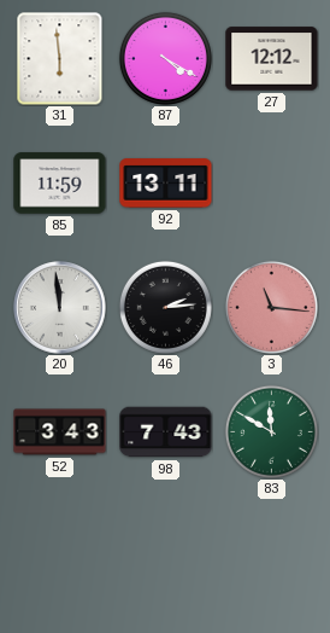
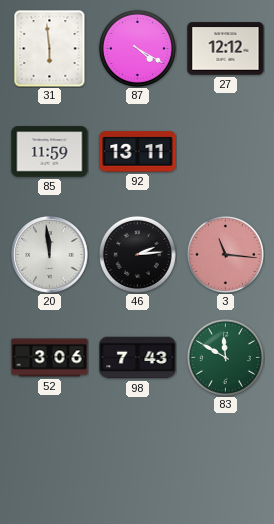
52: 3:43 -> 3:06 (50, 358)
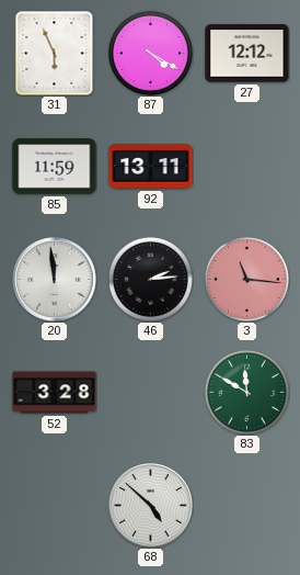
31: 5:59 -> 5:56 (55, 53)
52: 3:06 -> 3:28 (55, 393)
98: 7:43 -> none (138, 358)
68: none -> 4:52 (151, 506)
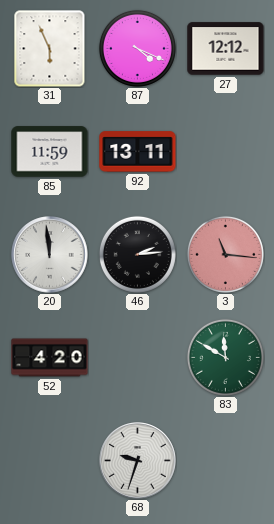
87: 4:20 -> 4:19 (137, 48)
52: 3:28 -> 4:20 (50, 358)
68: 4:52 -> 9:33 (138, 461)
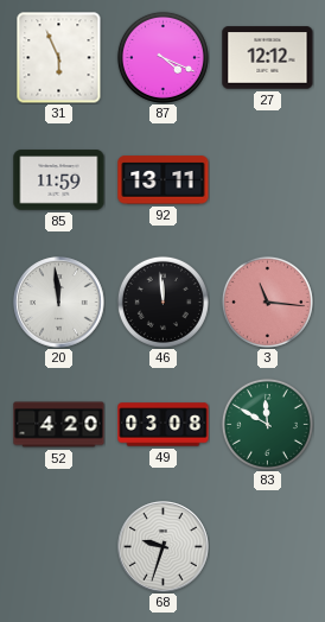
46: 2:14 -> 11:59 (162, 302)
49: none -> 03:08 (164, 425)
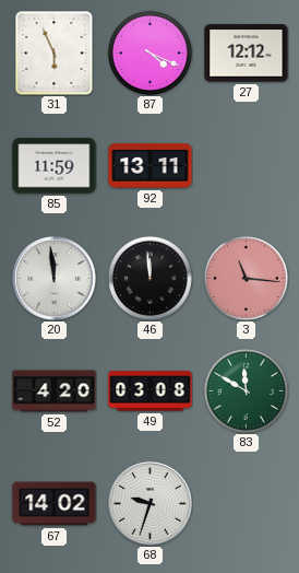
67: none -> 14:02 (55, 504)
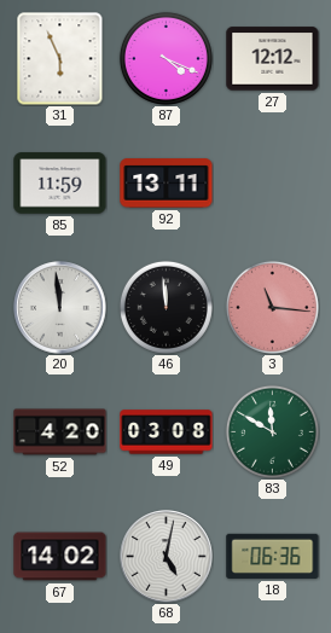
68: 9:33 -> 5:02 (167, 557)
18: none -> 06:36 (273, 556)
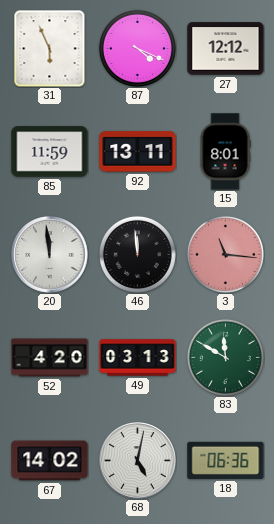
15: none -> 8:01 (225, 152)
49: 03:08 -> 03:13 (138, 358)
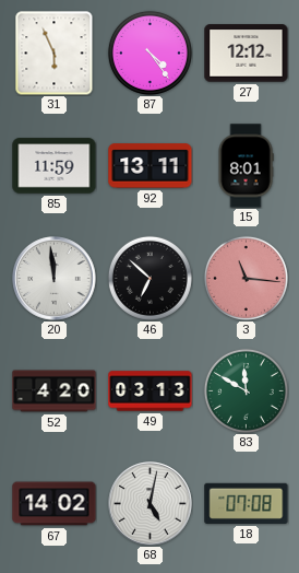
87: 4:19 -> 4:24 (149, 52)
46: 11:59 -> 6:52 (149, 278)
18: 06:36 -> 07:08 (247, 503)
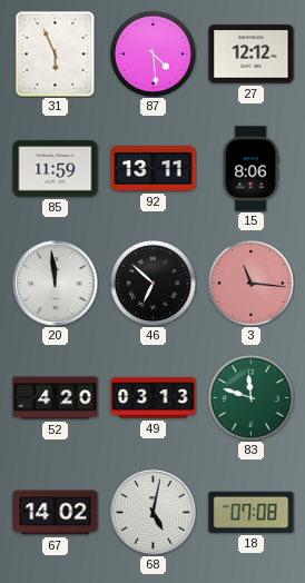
87: 4:24 -> 4:29 (152, 53)
15: 8:01 -> 8:06 (250, 169)
83: 11:50 -> 11:48 (250, 397)
